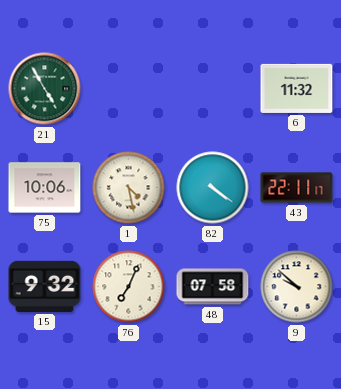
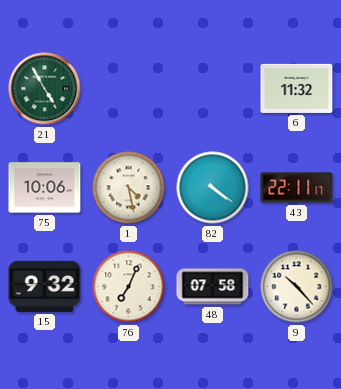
9: 9:52 -> 10:23 (297, 287)
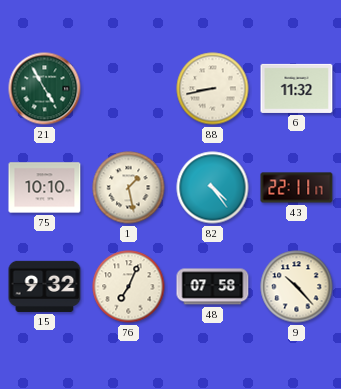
88: none -> 8:43 (213, 89)
75: 10:06 -> 10:10 (45, 188)
1: 4:28 -> 1:28 (129, 188)
82: 4:21 -> 4:24 (213, 188)
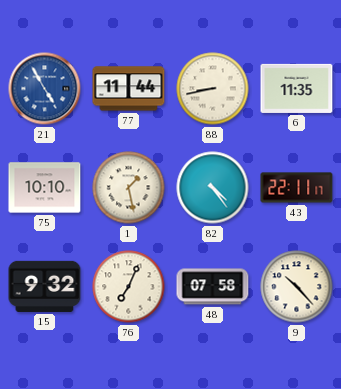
21 dial: green -> blue (45, 89)
77: none -> 11:44 (129, 89)
6: 11:32 -> 11:35 (297, 88)
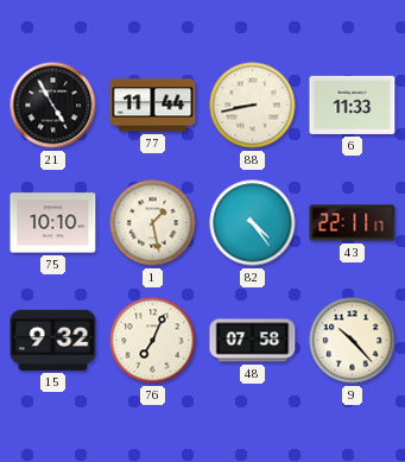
21 dial: blue -> black (53, 106)
6: 11:35 -> 11:33 (353, 105)
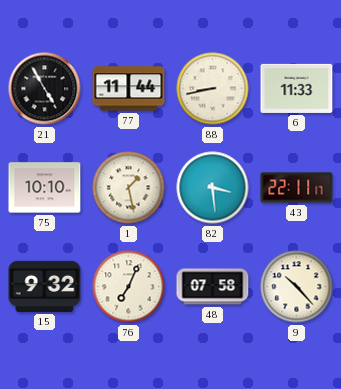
82: 4:24 -> 3:29 (213, 188)
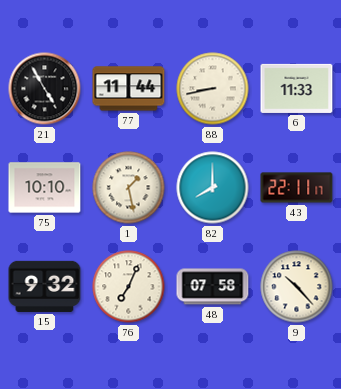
82: 3:29 -> 8:00 (213, 188)
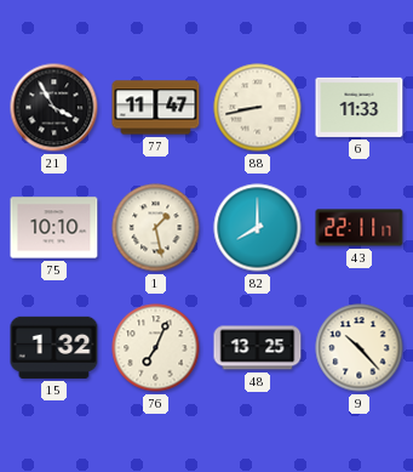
21: 4:55 -> 3:55 (55, 108)
77: 11:44 -> 11:47 (156, 108)
15: 9:32 -> 1:32 (55, 347)
48: 07:58 -> 13:25 (258, 348)
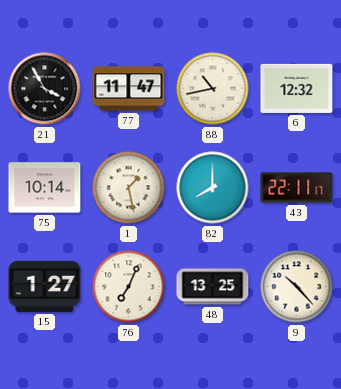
88: 8:43 -> 10:43 (213, 89)
6: 11:33 -> 12:32 (297, 88)
75: 10:10 -> 10:14 (45, 188)
15: 1:32 -> 1:27 (45, 286)
